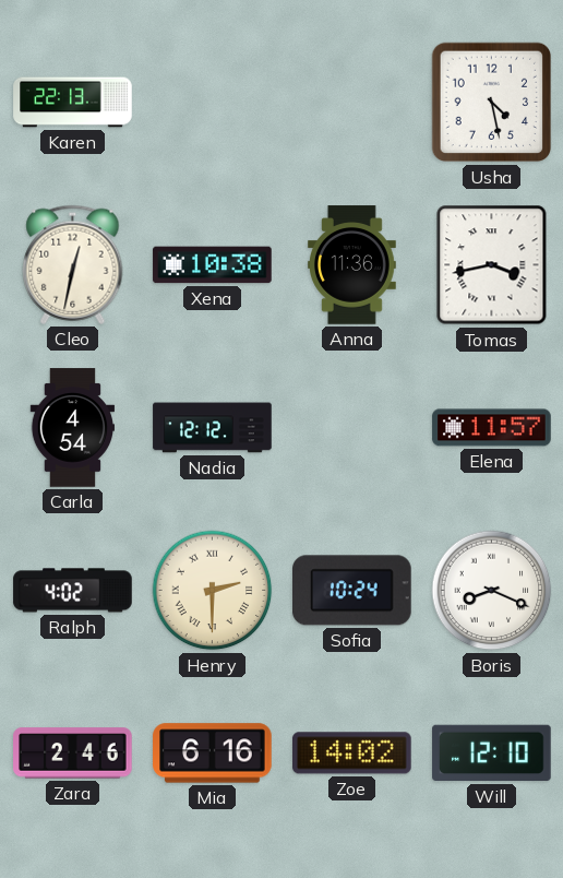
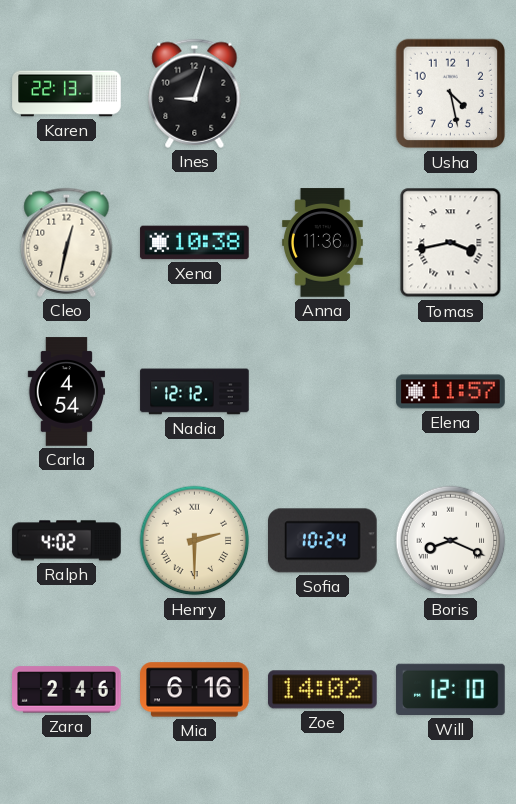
Ines: none -> 9:03 (195, 93)
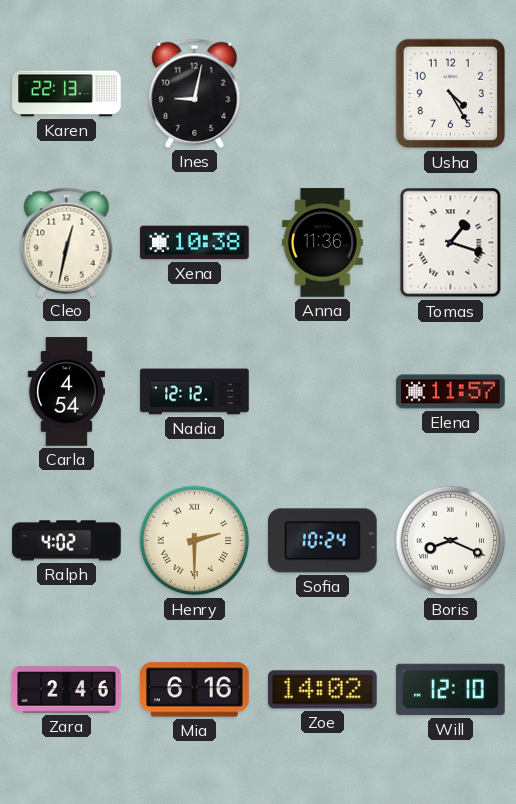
Ines: 9:03 -> 9:02 (195, 93)
Usha: 4:28 -> 4:25 (451, 94)
Tomas: 3:43 -> 1:18 (451, 243)
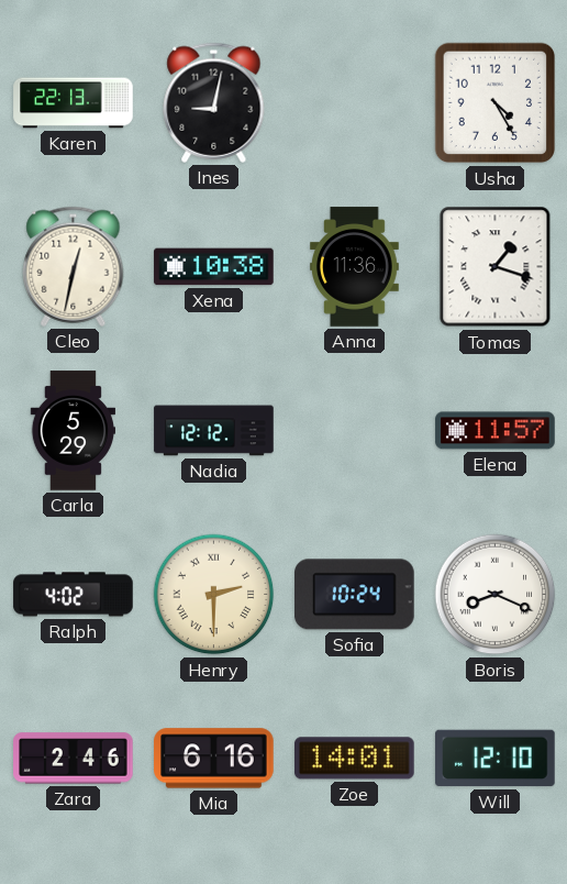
Carla: 4:54 -> 5:29 (73, 431)
Zoe: 14:02 -> 14:01 (355, 759)
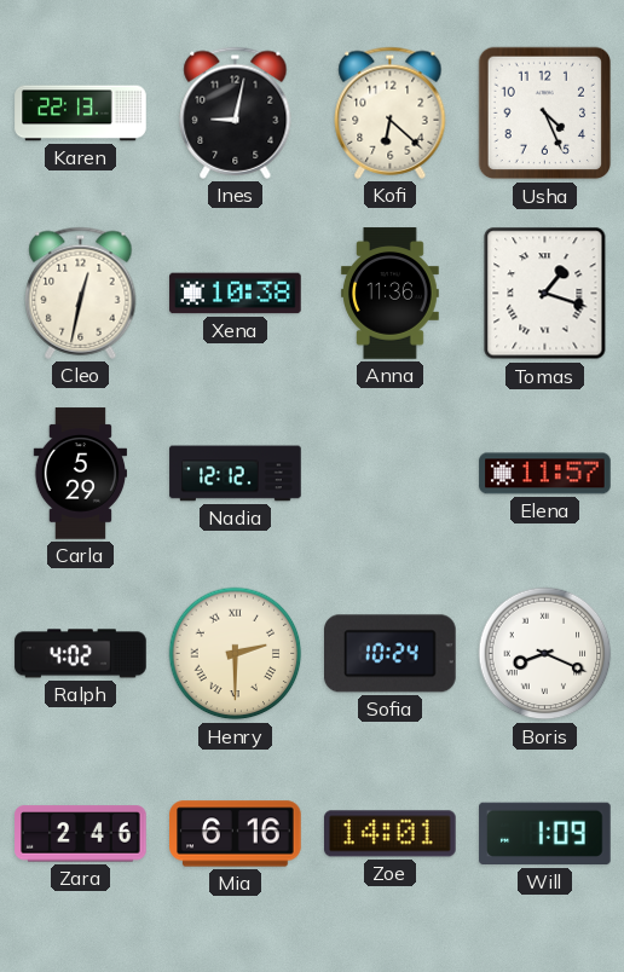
Kofi: none -> 6:22 (391, 112)
Usha: 4:25 -> 4:26 (545, 114)
Will: 12:10 -> 1:09 (545, 834)
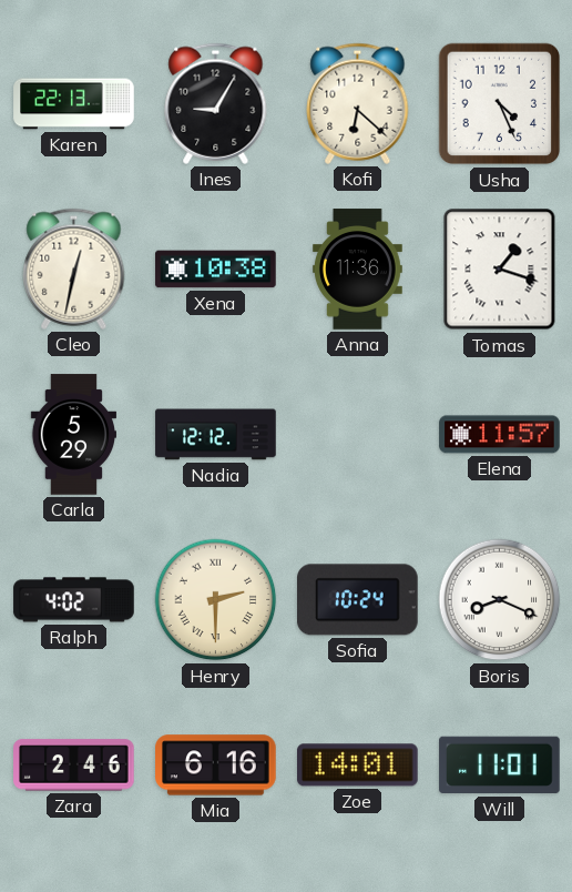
Ines: 9:02 -> 9:05 (216, 103)
Will: 1:09 -> 11:01 (500, 766)
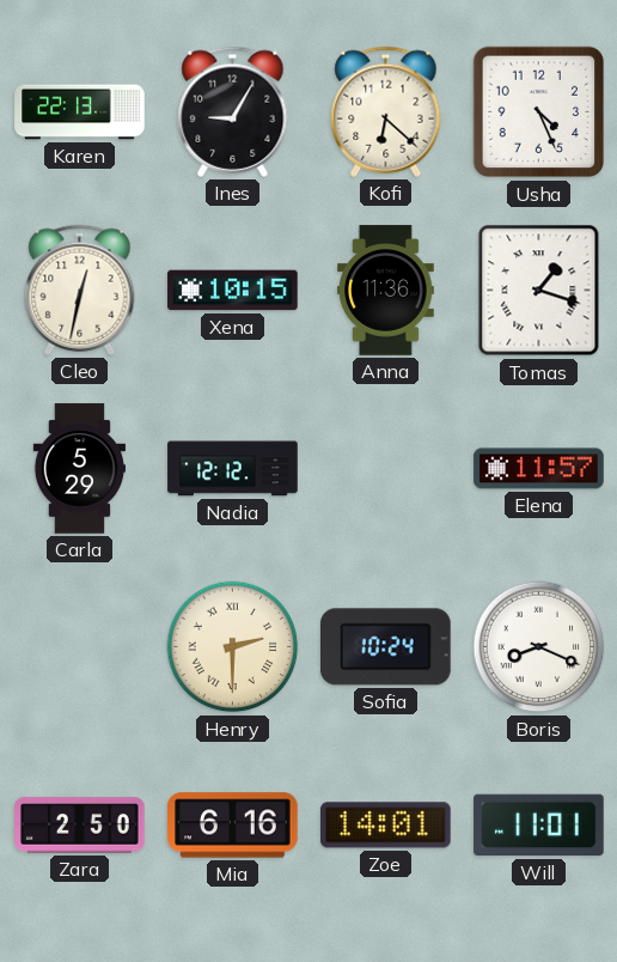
Xena: 10:38 -> 10:15 (233, 291)
Ralph: 4:02 -> none (74, 600)
Zara: 2:46 -> 2:50 (80, 826)
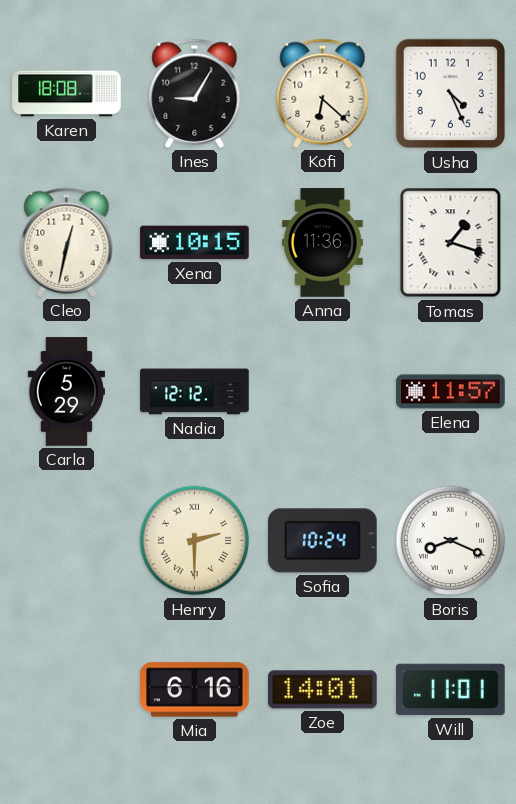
Karen: 22:13 -> 18:08 (67, 94)
Zara: 2:50 -> none (80, 826)
